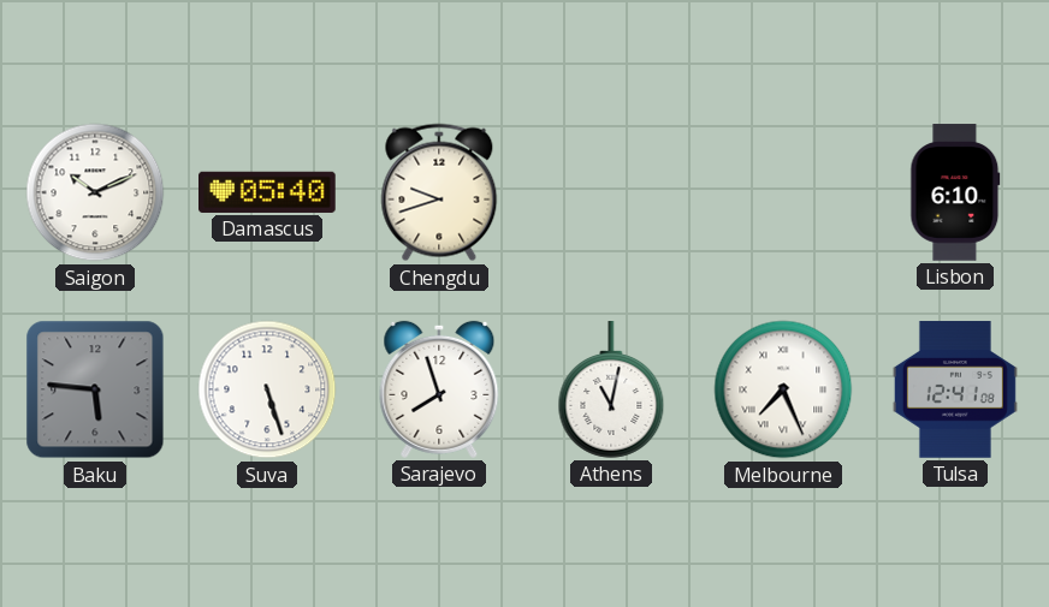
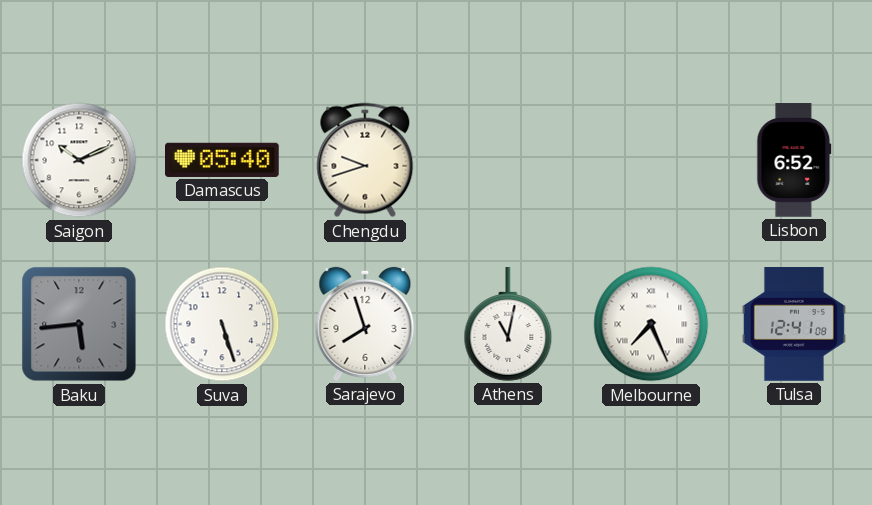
Lisbon: 6:10 -> 6:52 (794, 160)
Baku: 5:46 -> 5:44 (79, 324)
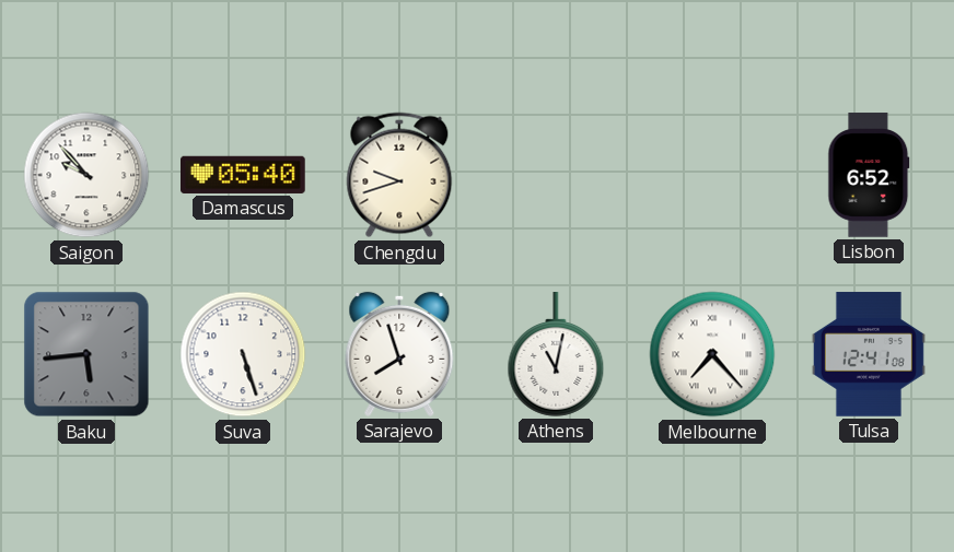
Saigon: 10:11 -> 9:53 (86, 175)
Melbourne: 7:26 -> 7:23 (712, 354)
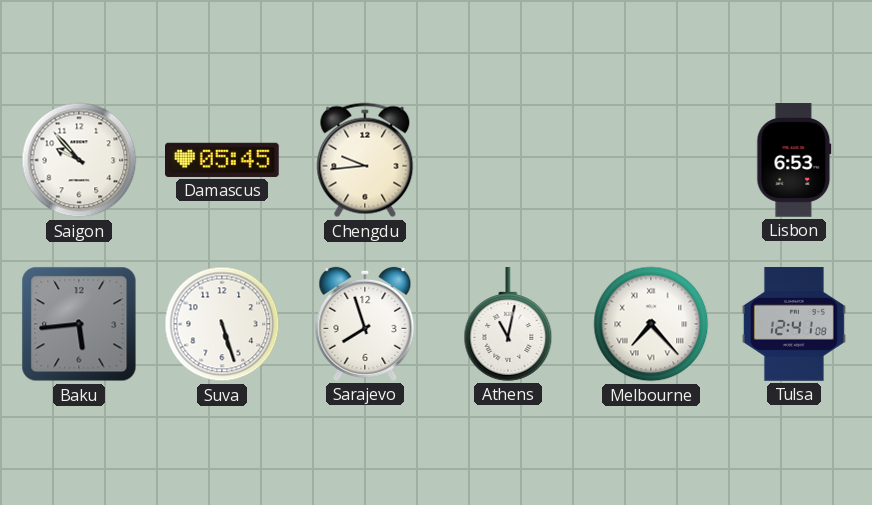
Damascus: 05:40 -> 05:45 (223, 160)
Chengdu: 9:42 -> 9:44 (365, 160)
Lisbon: 6:52 -> 6:53 (794, 160)
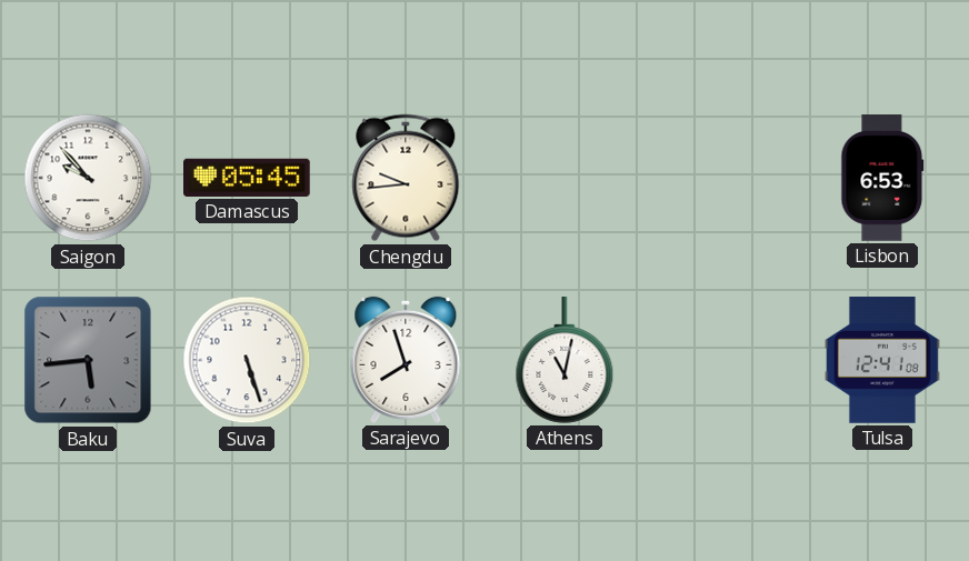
Melbourne: 7:23 -> none (651, 324)
